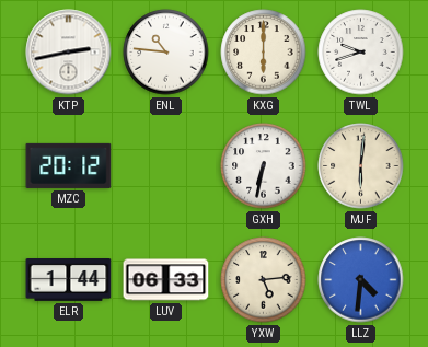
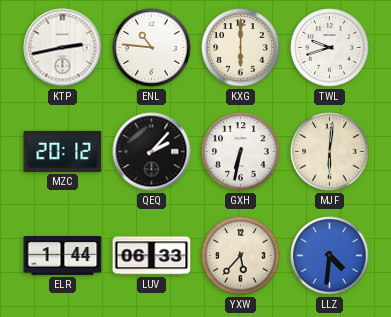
QEQ: none -> 2:07 (152, 152)
YXW: 5:14 -> 5:37 (241, 256)
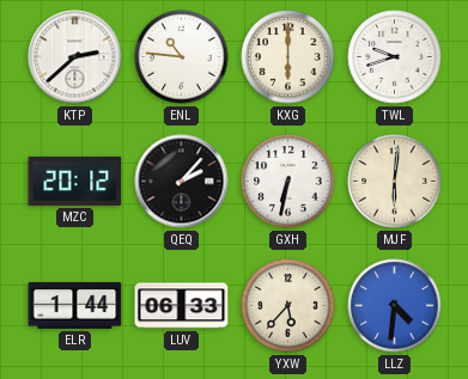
KTP: 2:43 -> 2:38 (75, 57)
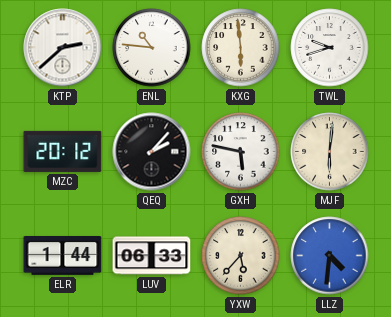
KXG: 6:00 -> 5:59 (241, 48)
GXH: 6:32 -> 5:47 (241, 152)
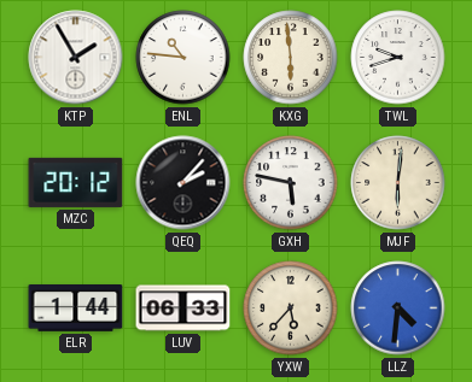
KTP: 2:38 -> 1:55 (76, 58)
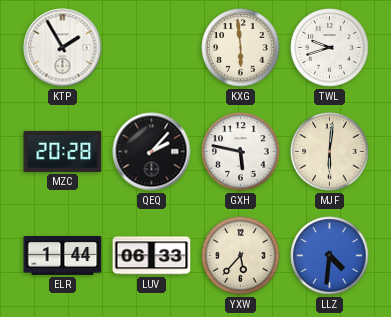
ENL: 10:46 -> none (183, 58)
MZC: 20:12 -> 20:28 (63, 151)
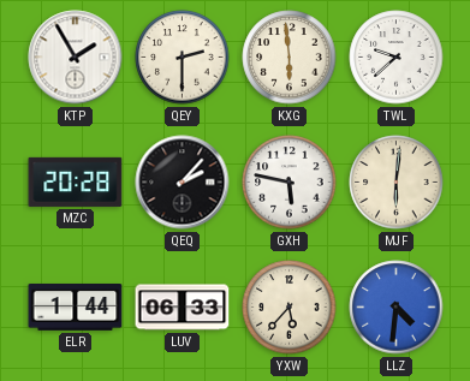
QEY: none -> 2:30 (183, 58)
TWL: 9:42 -> 9:38 (397, 58)
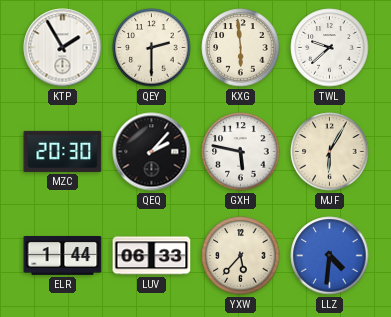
MZC: 20:28 -> 20:30 (63, 151)
MJF: 6:01 -> 6:05 (330, 152)
